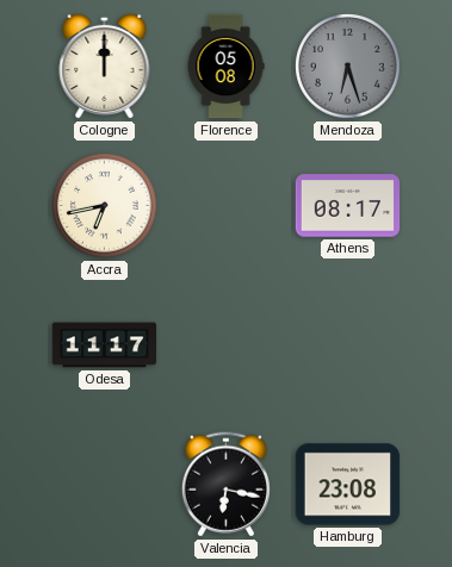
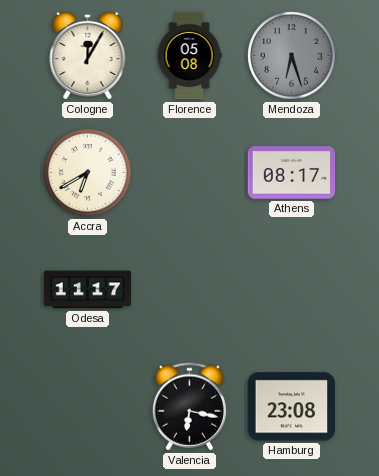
Cologne: 12:00 -> 12:05 (88, 55)
Accra: 6:43 -> 6:40 (88, 173)
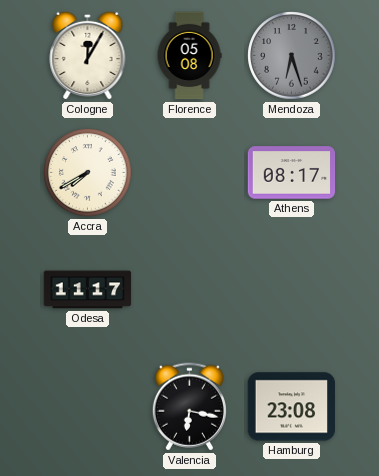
Accra: 6:40 -> 7:40 (88, 173)
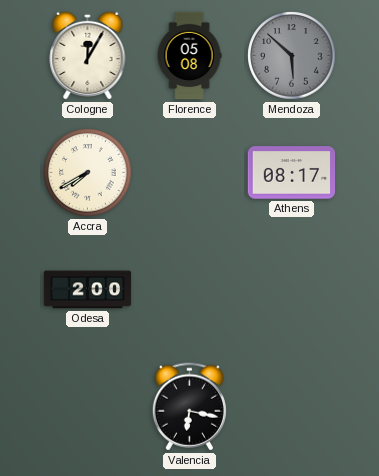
Mendoza: 6:27 -> 5:52 (292, 56)
Odesa: 11:17 -> 2:00 (88, 290)
Hamburg: 23:08 -> none (292, 407)
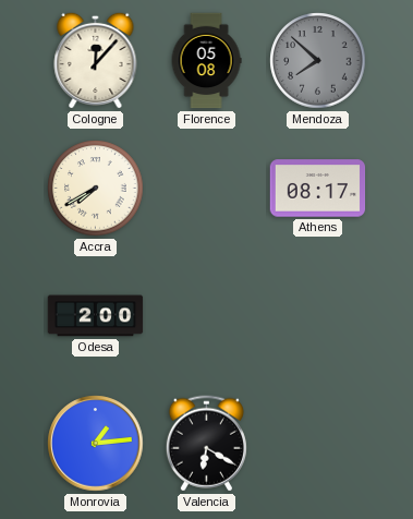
Cologne: 12:05 -> 12:07 (96, 60)
Mendoza: 5:52 -> 7:52 (318, 61)
Monrovia: none -> 1:14 (96, 444)
Valencia: 6:17 -> 6:20 (206, 444)
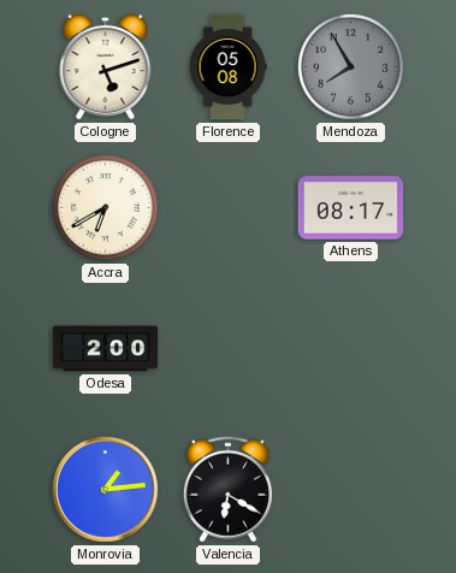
Cologne: 12:07 -> 5:12 (106, 66)
Mendoza: 7:52 -> 7:55 (351, 67)
Accra: 7:40 -> 6:40 (106, 208)
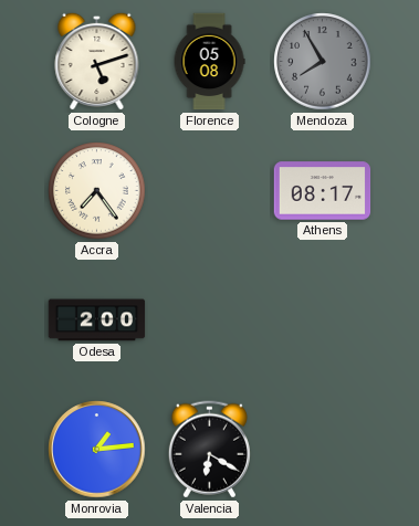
Accra: 6:40 -> 7:24 (97, 191)
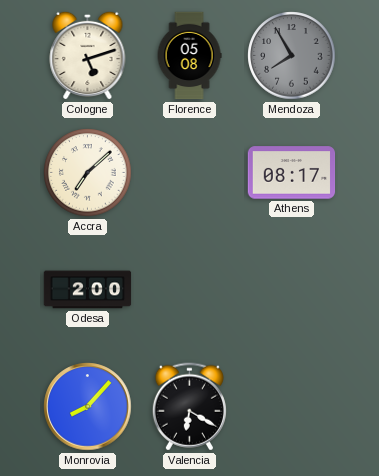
Accra: 7:24 -> 7:08 (88, 173)
Monrovia: 1:14 -> 8:07 (88, 407)
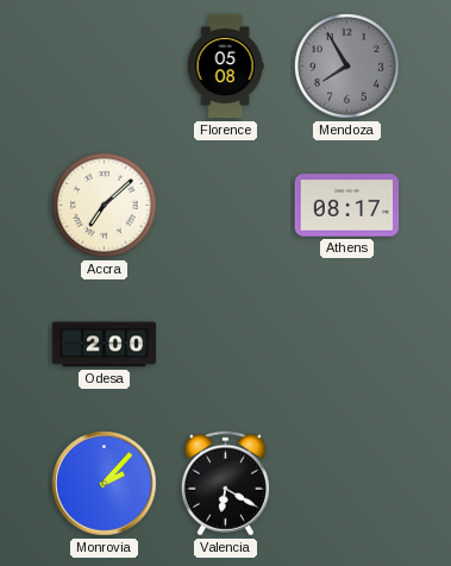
Cologne: 5:12 -> none (88, 55)
Monrovia: 8:07 -> 2:07 (105, 484)
